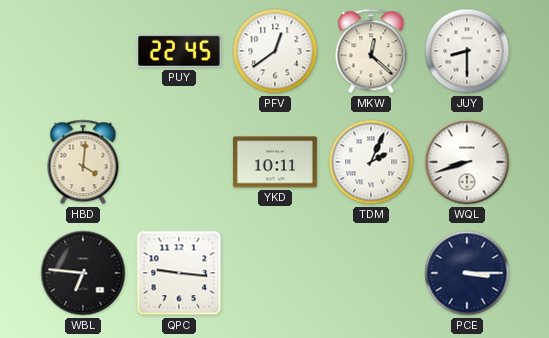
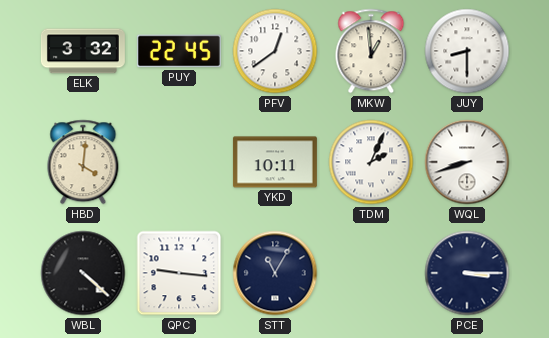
ELK: none -> 3:32 (83, 51)
MKW: 12:22 -> 12:59 (371, 51)
WBL: 6:46 -> 4:22 (83, 273)
STT: none -> 11:05 (275, 273)
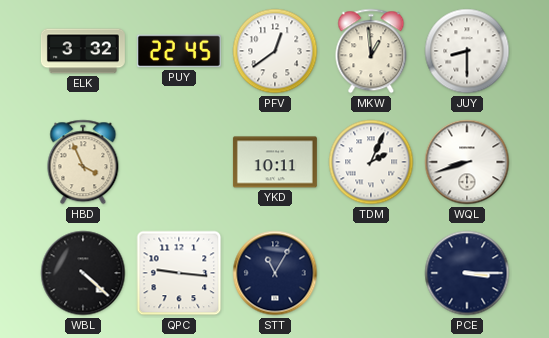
HBD: 4:01 -> 3:56 (83, 162)
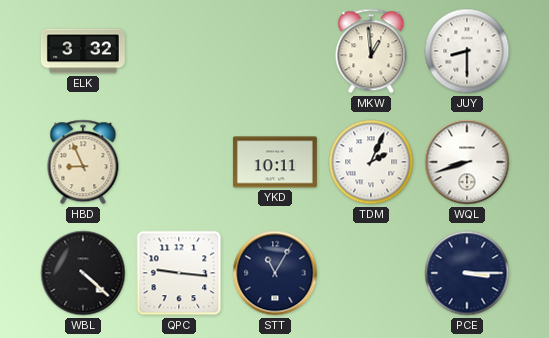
PUY: 22:45 -> none (179, 51)
PFV: 12:39 -> none (275, 51)
HBD: 3:56 -> 8:56 (83, 162)
